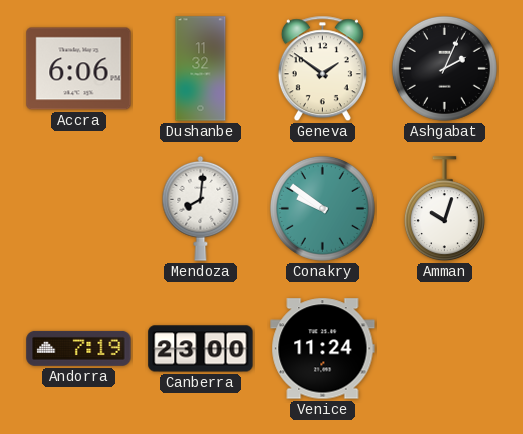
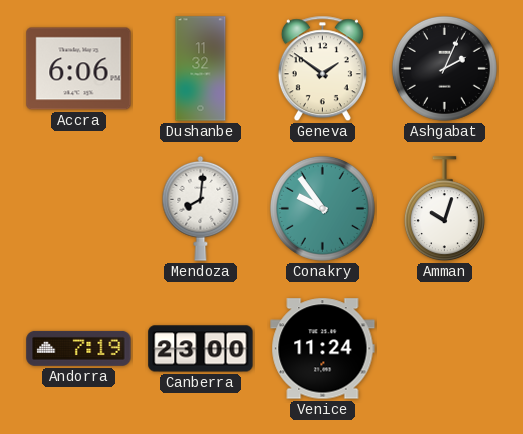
Conakry: 9:51 -> 9:54 (322, 208)
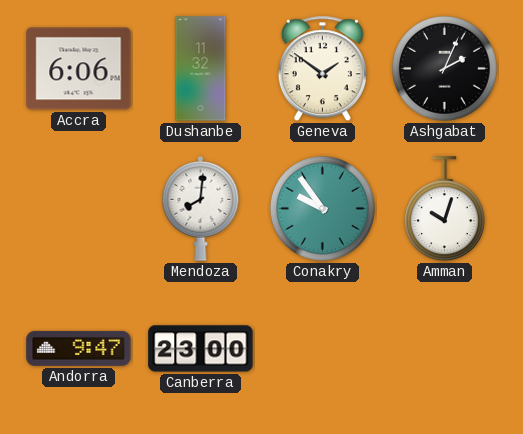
Andorra: 7:19 -> 9:47 (79, 348)
Venice: 11:24 -> none (323, 349)
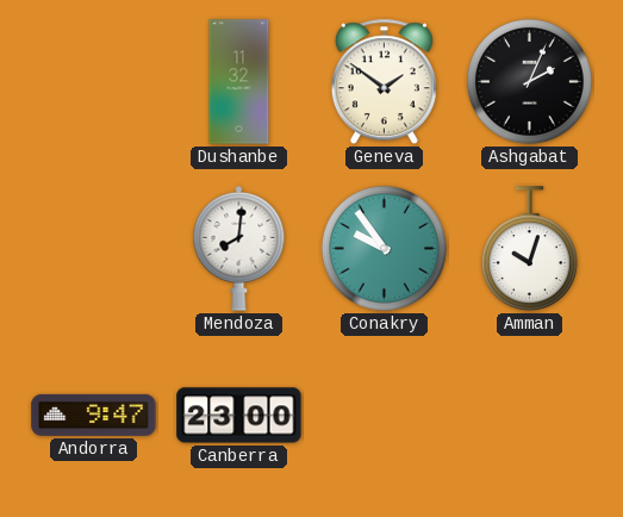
Accra: 6:06 -> none (79, 69)
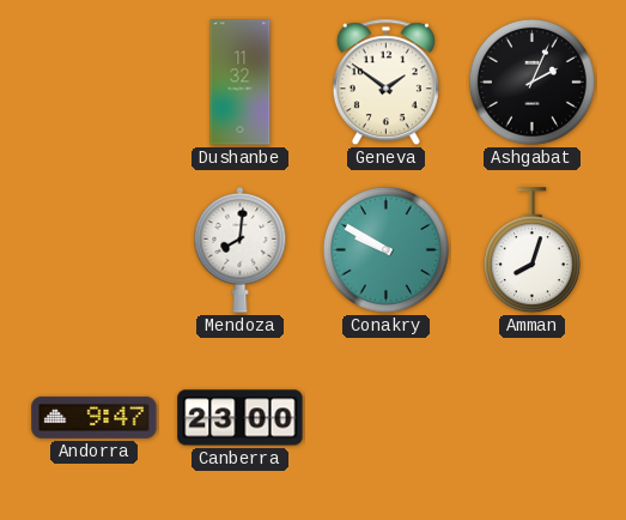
Conakry: 9:54 -> 9:50 (385, 249)
Amman: 10:03 -> 8:03 (531, 250)
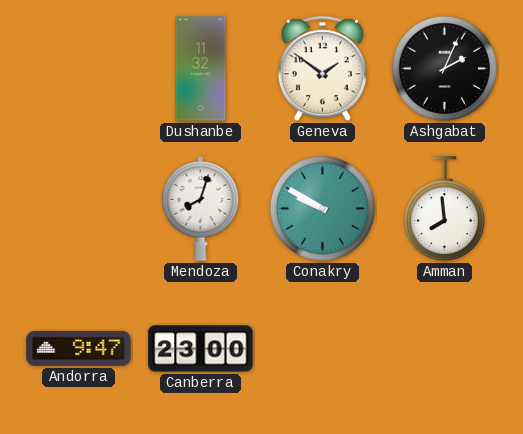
Mendoza: 8:01 -> 8:03 (201, 208)
Amman: 8:03 -> 7:59 (444, 209)
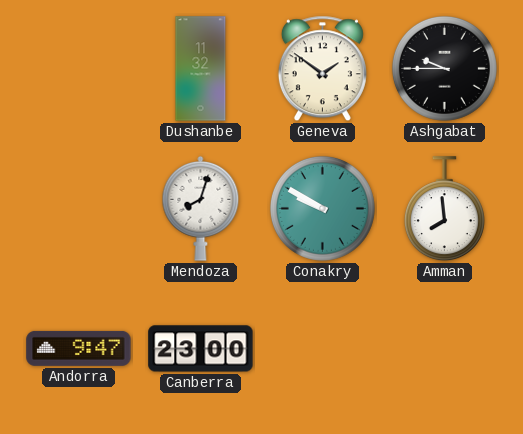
Ashgabat: 2:04 -> 9:45 (444, 68)
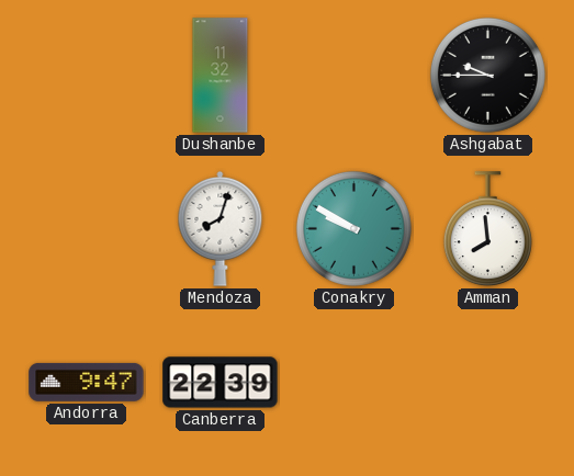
Geneva: 1:51 -> none (322, 69)
Canberra: 23:00 -> 22:39 (221, 383)
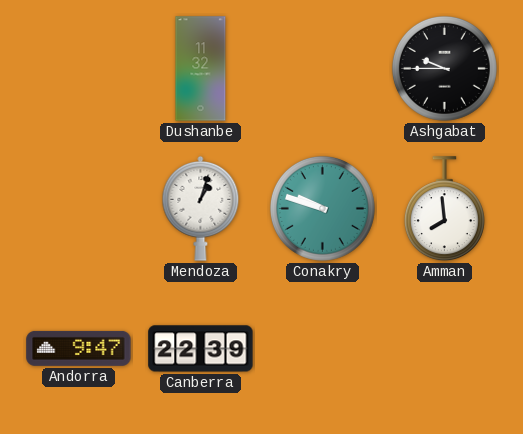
Mendoza: 8:03 -> 1:03 (201, 208)
Conakry: 9:50 -> 9:48 (322, 208)
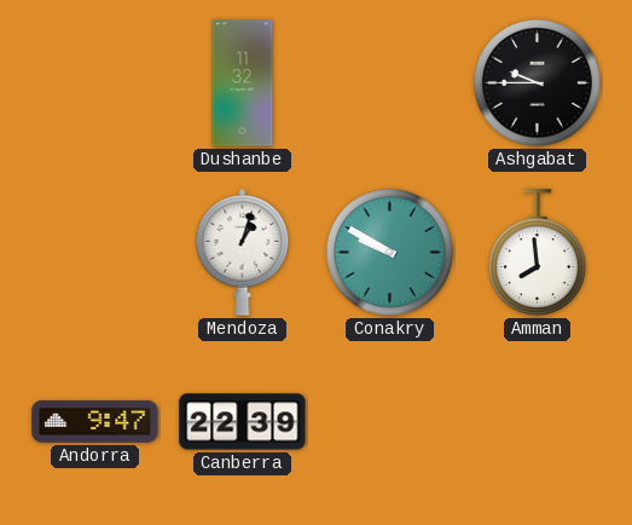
Conakry: 9:48 -> 9:50 (389, 252)
